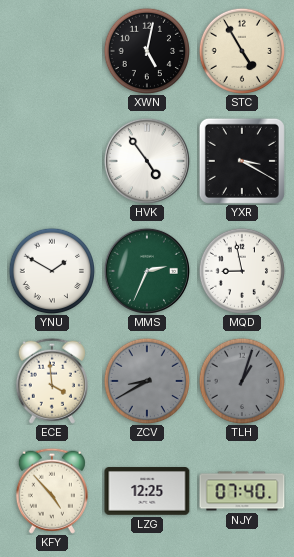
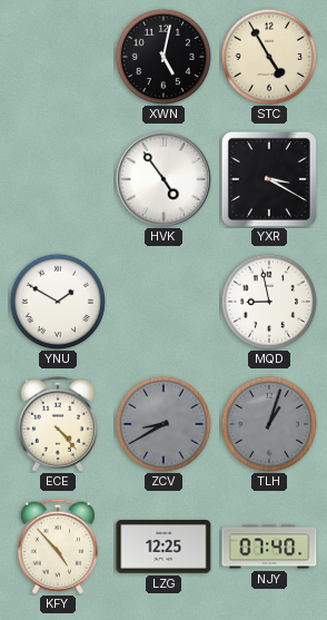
MMS: 2:34 -> none (147, 271)
ECE: 3:59 -> 4:23 (58, 424)
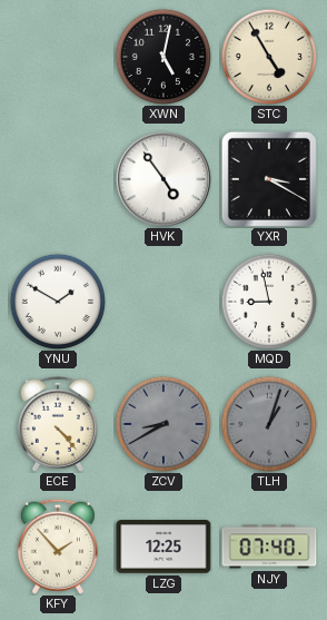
KFY: 4:53 -> 1:53 (58, 547)
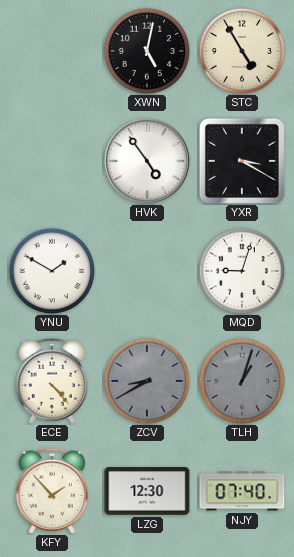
MQD: 8:58 -> 9:03 (241, 270)
LZG: 12:25 -> 12:30 (147, 491)
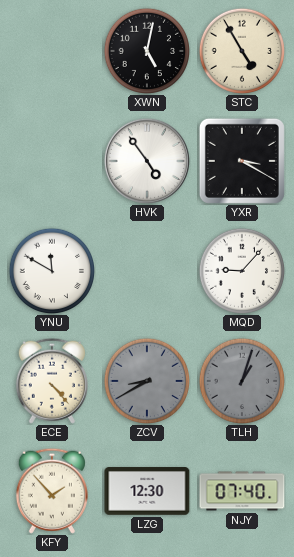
YNU: 1:50 -> 11:50 (51, 270)
MQD: 9:03 -> 9:07 (241, 270)
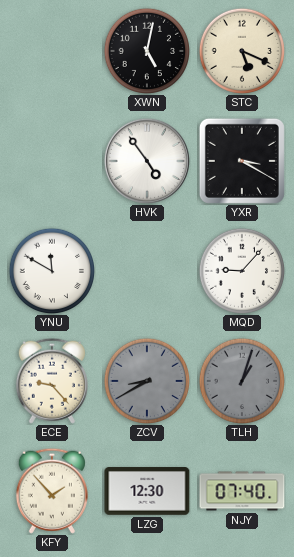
STC: 4:55 -> 5:19 (241, 50)
ECE: 4:23 -> 9:23 (52, 381)
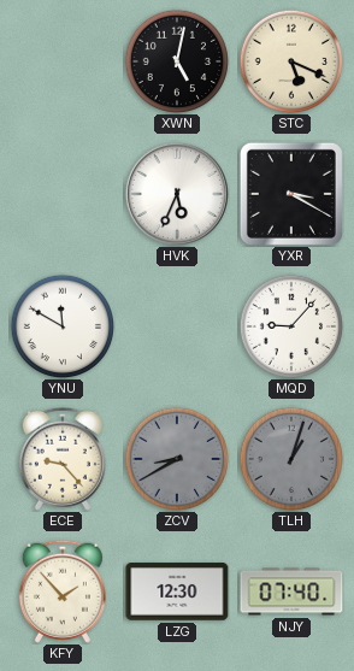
HVK: 4:54 -> 5:34 (177, 194)
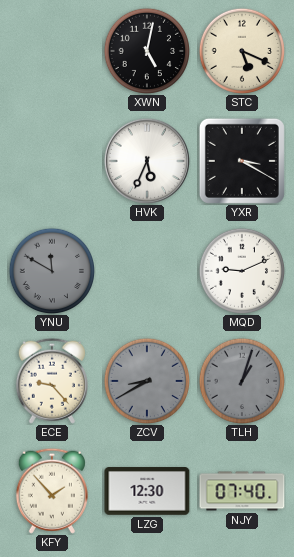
YNU dial: white -> grey (51, 270)
MQD: 9:07 -> 9:11 (241, 270)
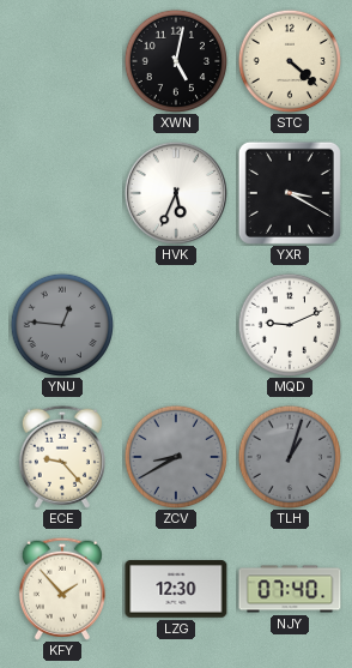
STC: 5:19 -> 4:22 (289, 60)
YNU: 11:50 -> 12:46 (61, 324)
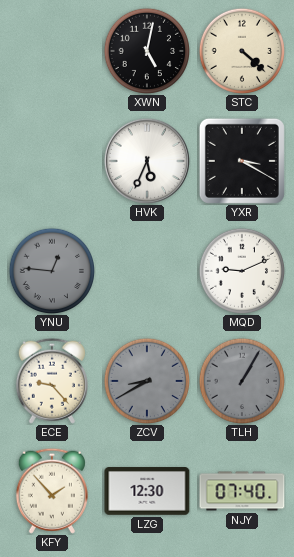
TLH: 1:03 -> 1:05 (241, 380)
